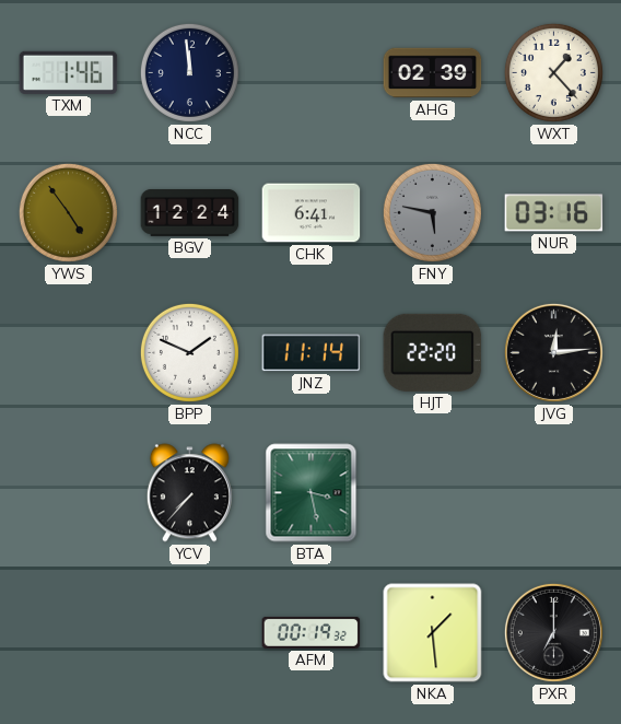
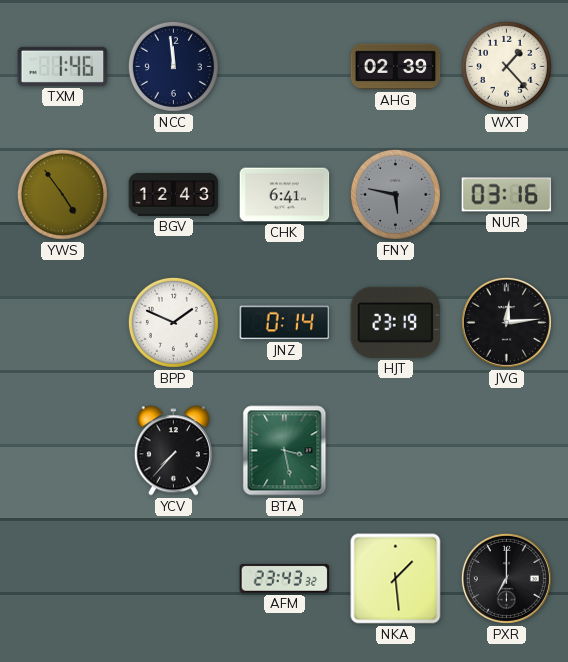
BGV: 12:24 -> 12:43 (174, 194)
JNZ: 11:14 -> 0:14 (285, 323)
HJT: 22:20 -> 23:19 (396, 322)
AFM: 00:19 -> 23:43 (285, 578)
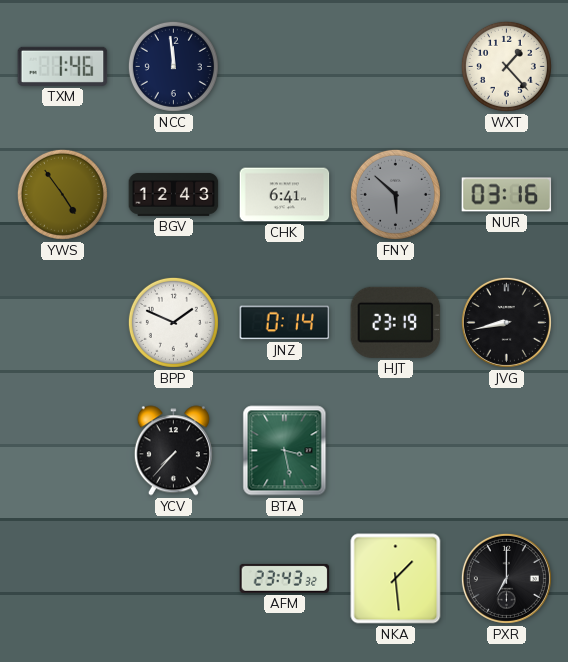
AHG: 02:39 -> none (396, 67)
FNY: 5:47 -> 5:52 (395, 194)
JVG: 12:14 -> 8:43 (506, 322)
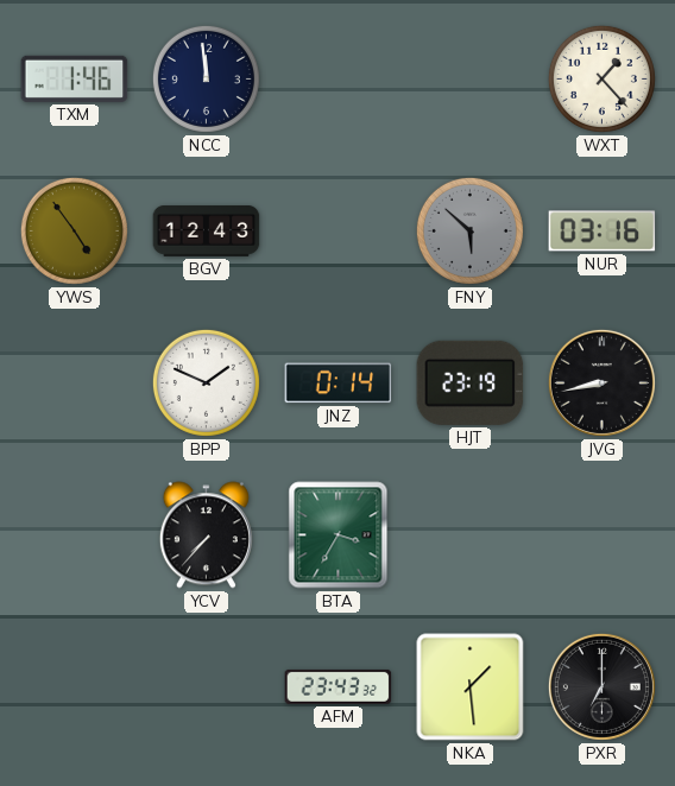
CHK: 6:41 -> none (285, 195)
BTA: 3:28 -> 3:35 (339, 535)
